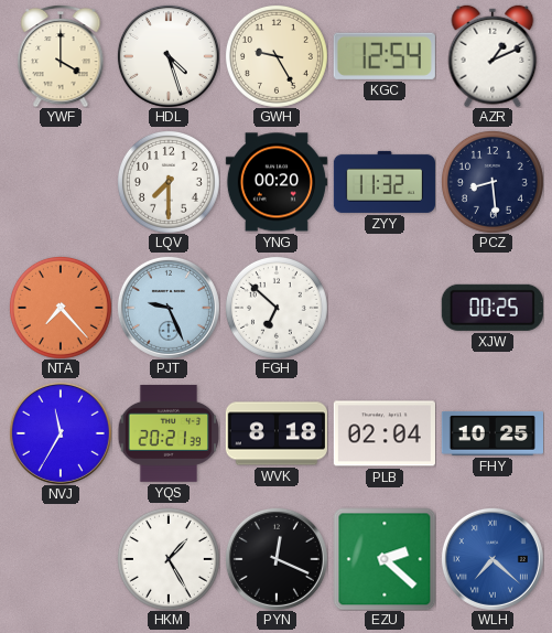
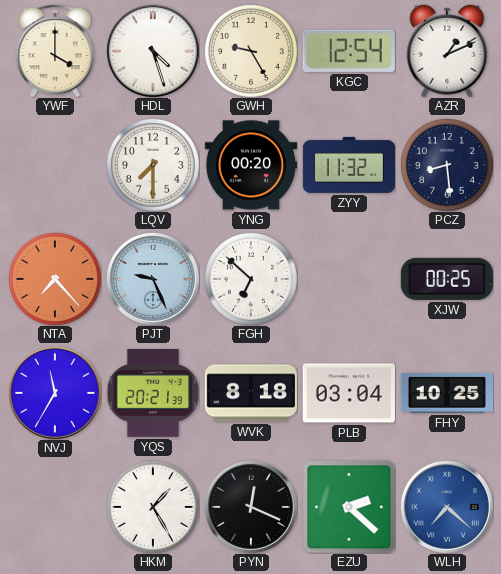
PLB: 02:04 -> 03:04 (349, 393)
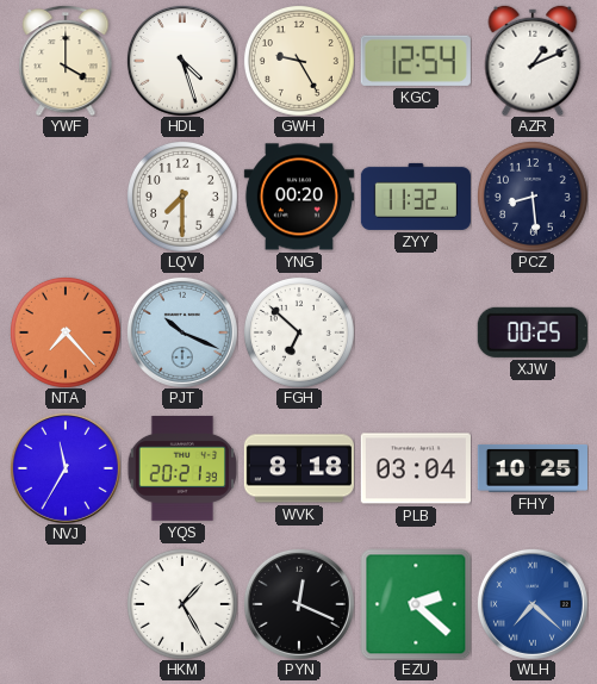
PJT: 9:26 -> 10:19 (182, 332)
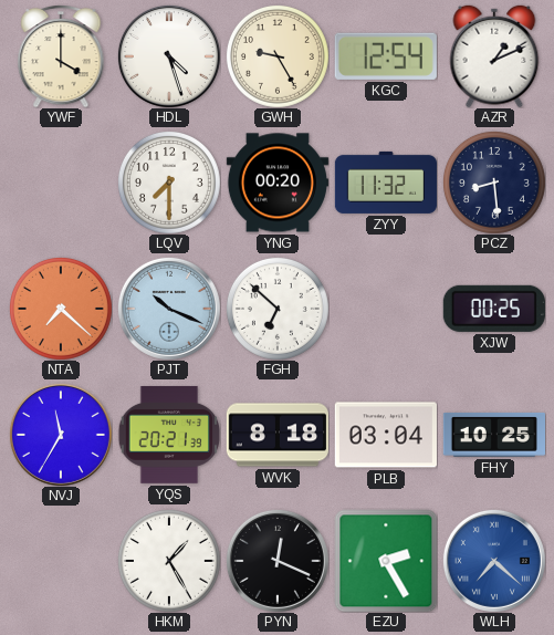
NTA: 7:23 -> 7:22 (61, 309)
EZU: 2:22 -> 2:25 (386, 561)
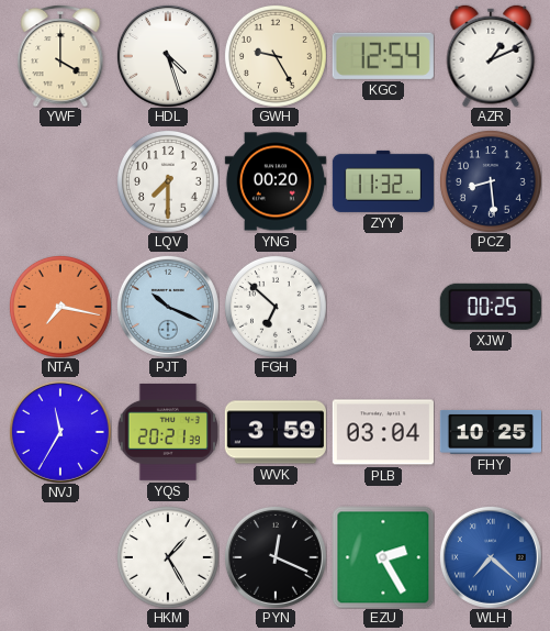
NTA: 7:22 -> 7:17 (60, 307)
WVK: 8:18 -> 3:59 (276, 432)
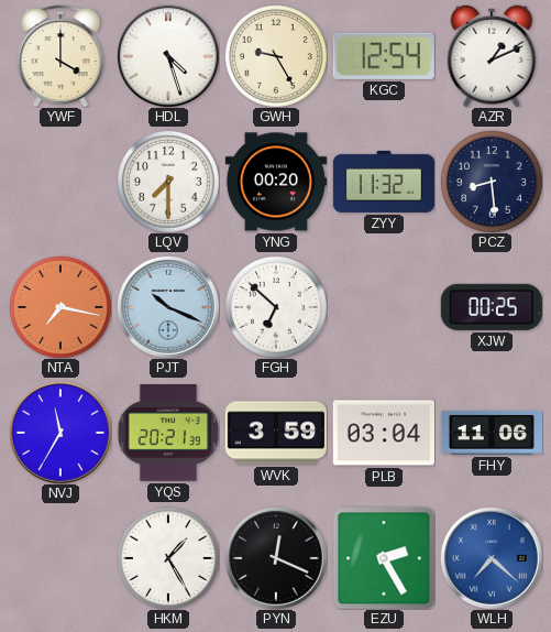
FHY: 10:25 -> 11:06 (491, 433)
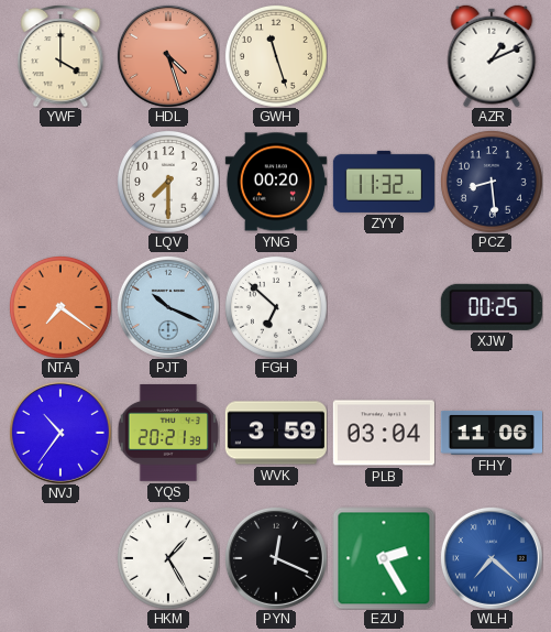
HDL dial: white -> salmon (168, 56)
GWH: 9:25 -> 11:27 (276, 56)
KGC: 12:54 -> none (384, 56)
NTA: 7:17 -> 7:21 (60, 307)
NVJ: 11:35 -> 10:36 (60, 433)
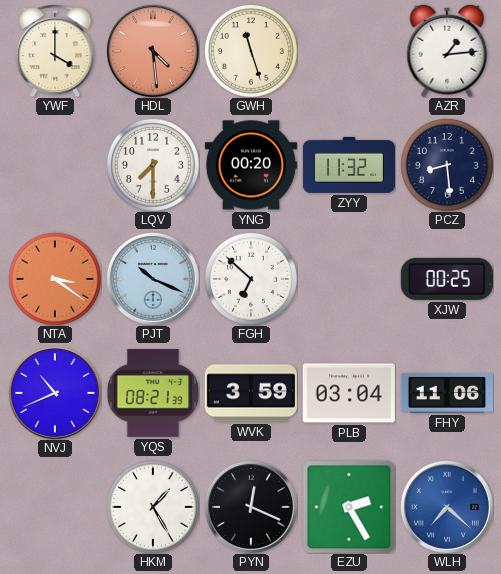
HDL: 4:27 -> 4:29 (153, 51)
AZR: 1:11 -> 1:14 (447, 51)
NTA: 7:21 -> 3:21 (55, 279)
NVJ: 10:36 -> 10:41 (55, 393)
YQS: 20:21 -> 08:21 (153, 393)
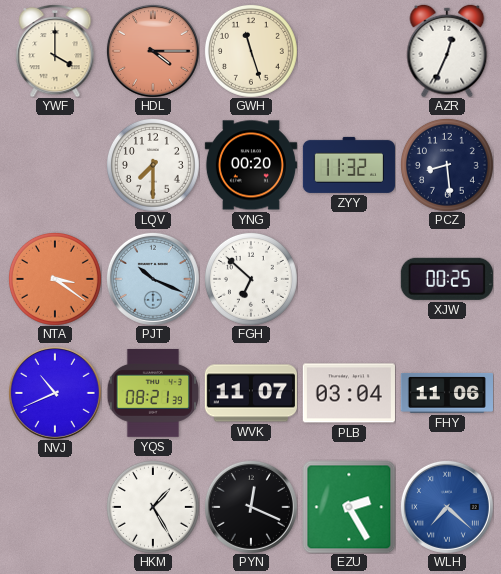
HDL: 4:29 -> 4:15 (153, 51)
AZR: 1:14 -> 12:34 (447, 51)
WVK: 3:59 -> 11:07 (251, 393)
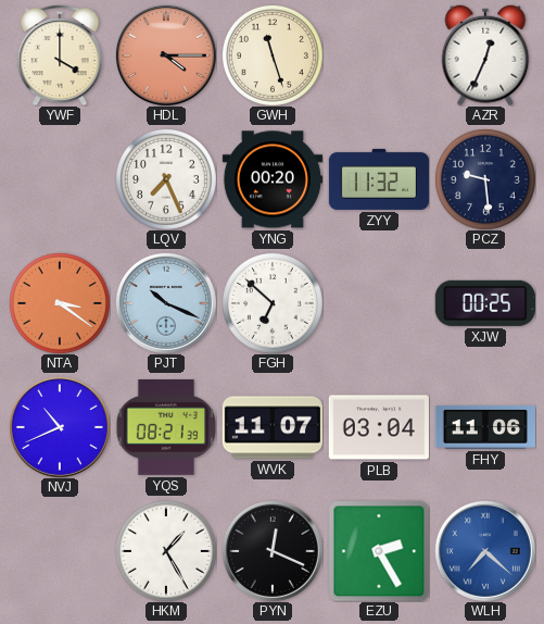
LQV: 7:30 -> 7:26 (166, 179)
PCZ: 8:29 -> 9:29 (485, 179)
